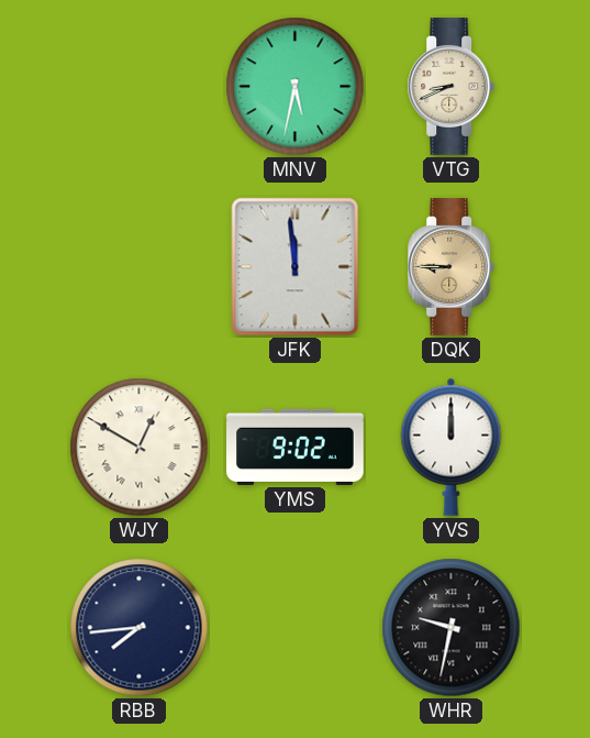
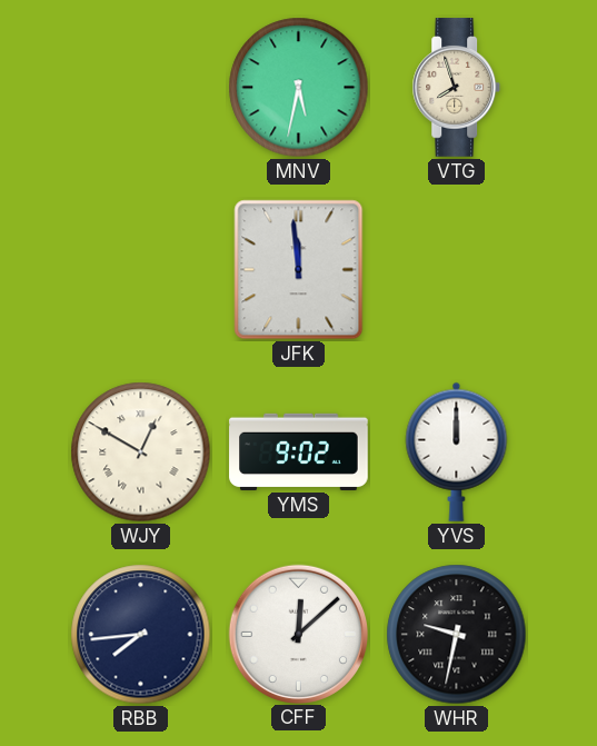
VTG: 8:41 -> 7:57 (457, 88)
DQK: 8:45 -> none (452, 267)
CFF: none -> 12:08 (298, 634)
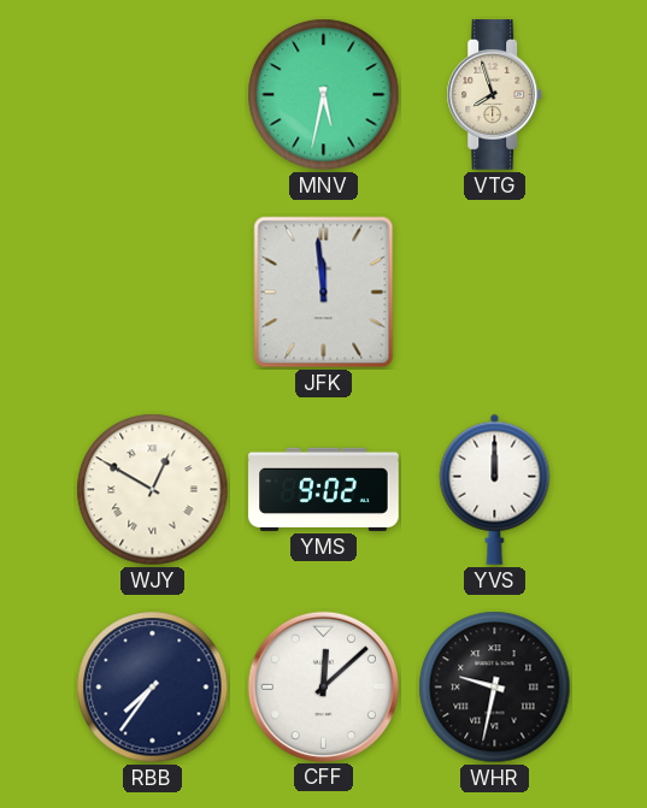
RBB: 7:44 -> 7:36 (153, 688)
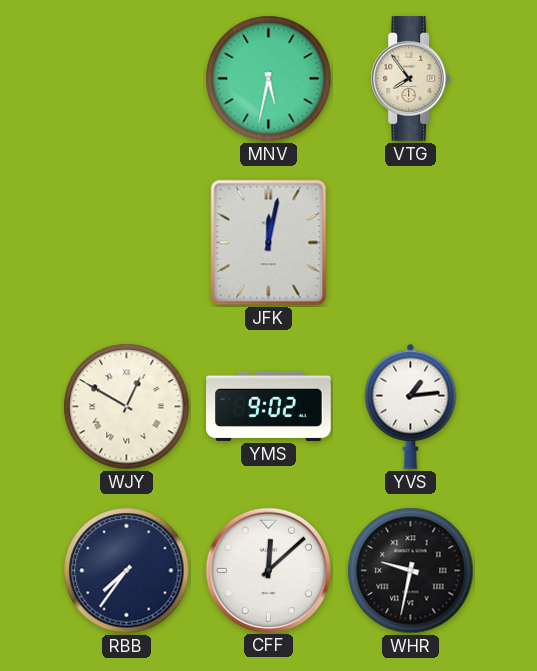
VTG: 7:57 -> 7:54 (411, 79)
JFK: 11:59 -> 12:02 (269, 243)
YVS: 12:00 -> 1:14 (411, 406)
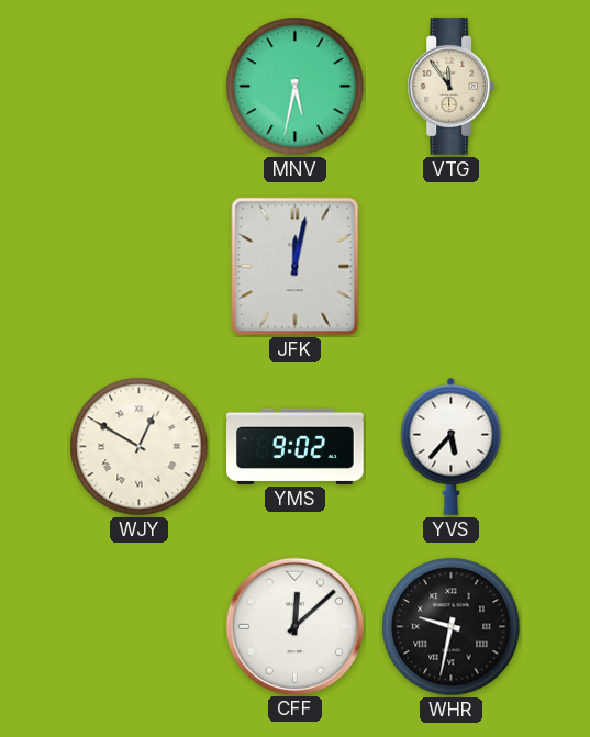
VTG: 7:54 -> 11:54 (452, 87)
YVS: 1:14 -> 5:37 (452, 446)
RBB: 7:36 -> none (127, 571)
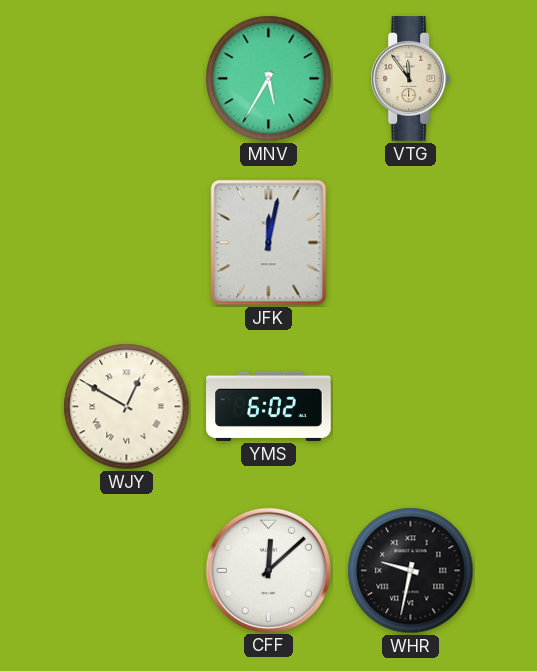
MNV: 5:32 -> 5:35 (269, 79)
YMS: 9:02 -> 6:02 (269, 406)
YVS: 5:37 -> none (452, 446)
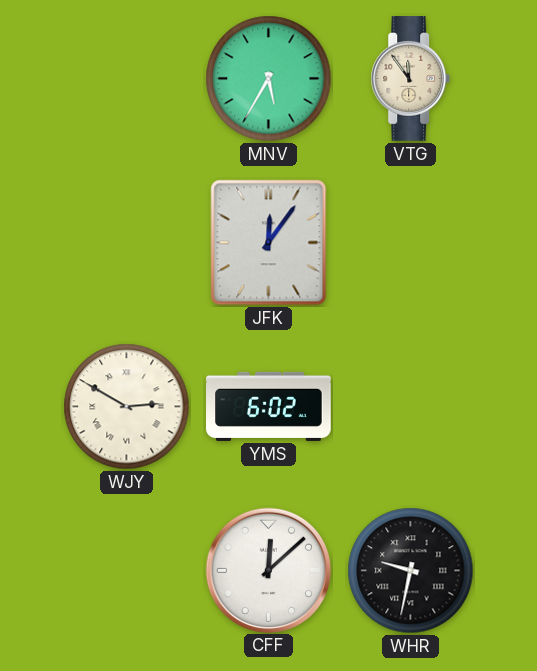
JFK: 12:02 -> 12:06 (269, 243)
WJY: 12:50 -> 2:50 (127, 407)
